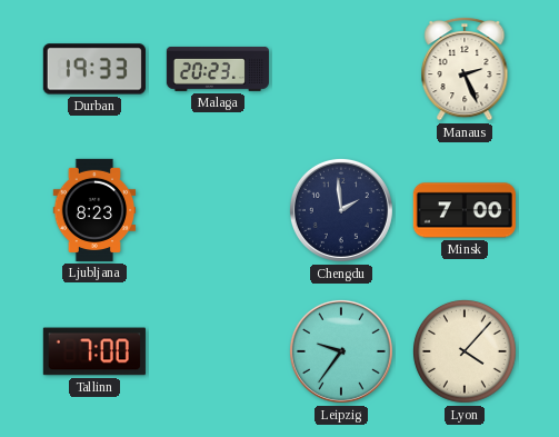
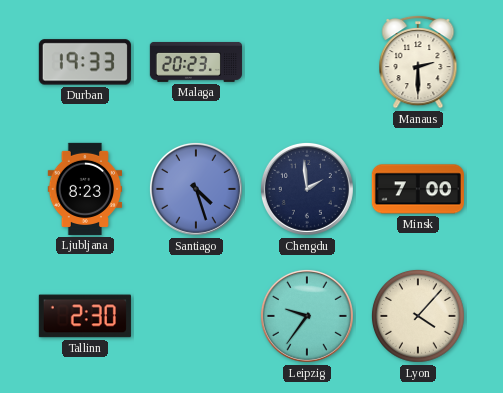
Manaus: 2:26 -> 2:30 (418, 62)
Santiago: none -> 4:27 (196, 189)
Tallinn: 7:00 -> 2:30 (85, 316)
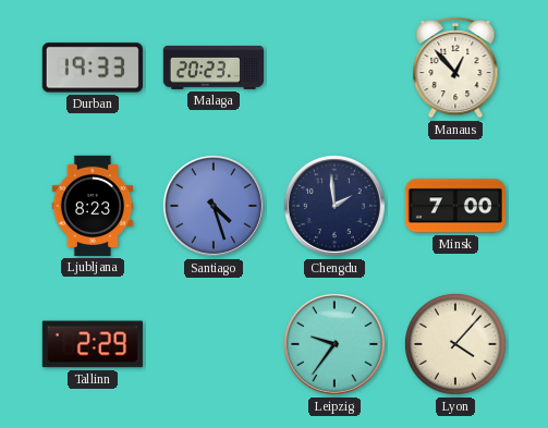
Manaus: 2:30 -> 12:53 (455, 68)
Tallinn: 2:30 -> 2:29 (93, 344)
